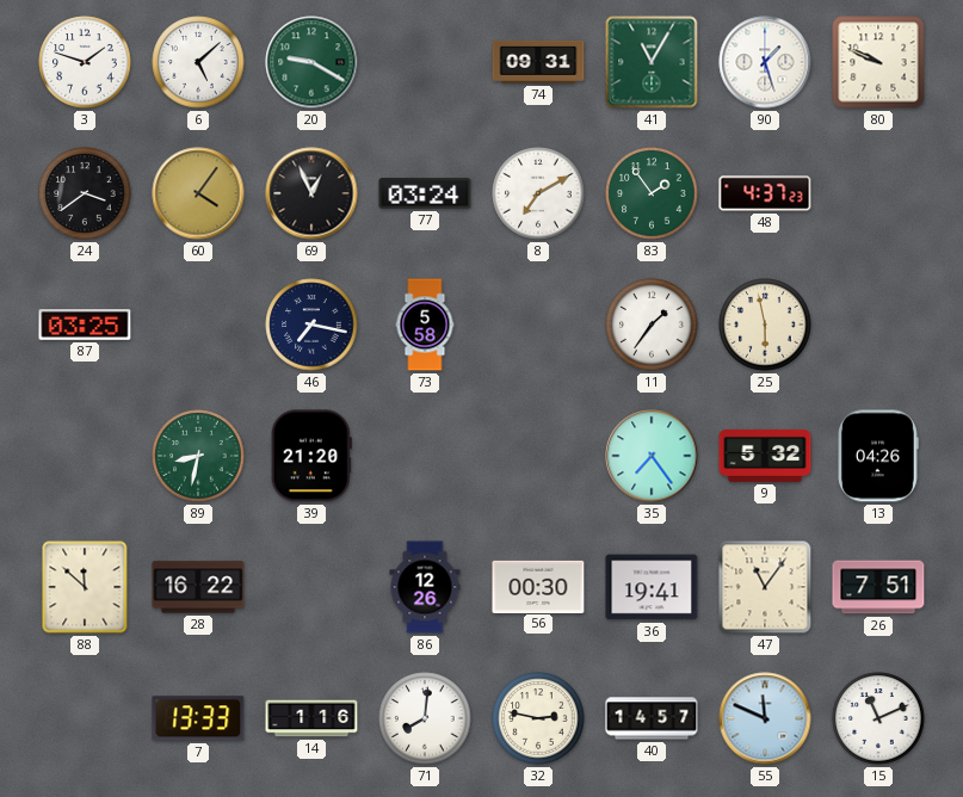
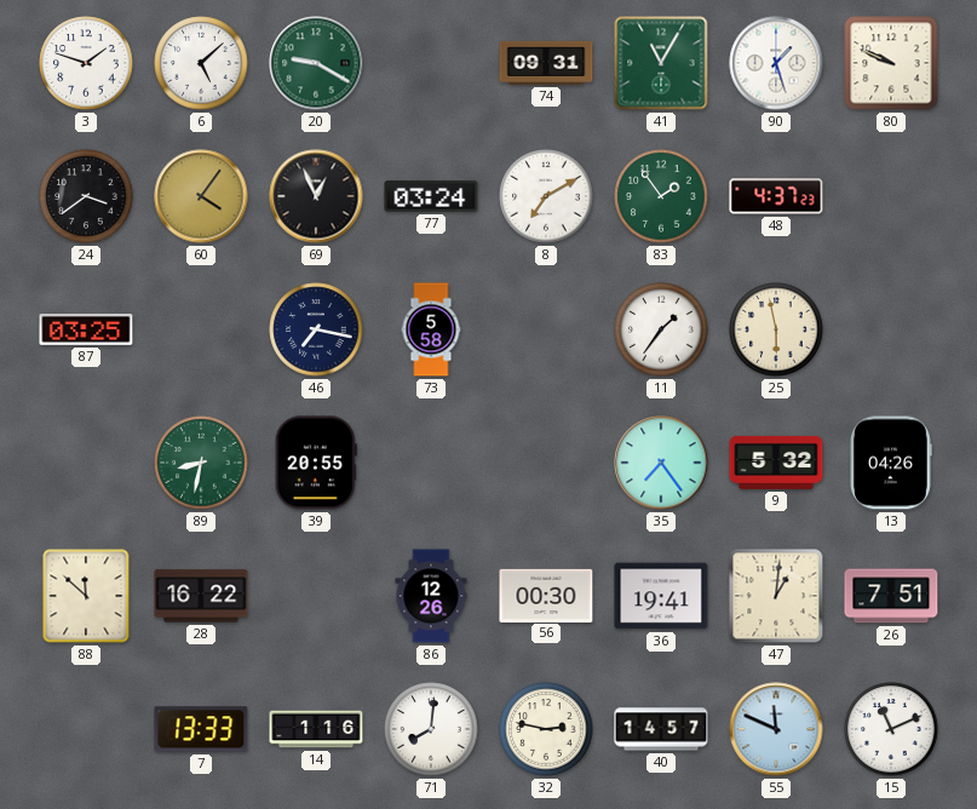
39: 21:20 -> 20:55 (316, 463)
47: 11:06 -> 1:01 (776, 596)
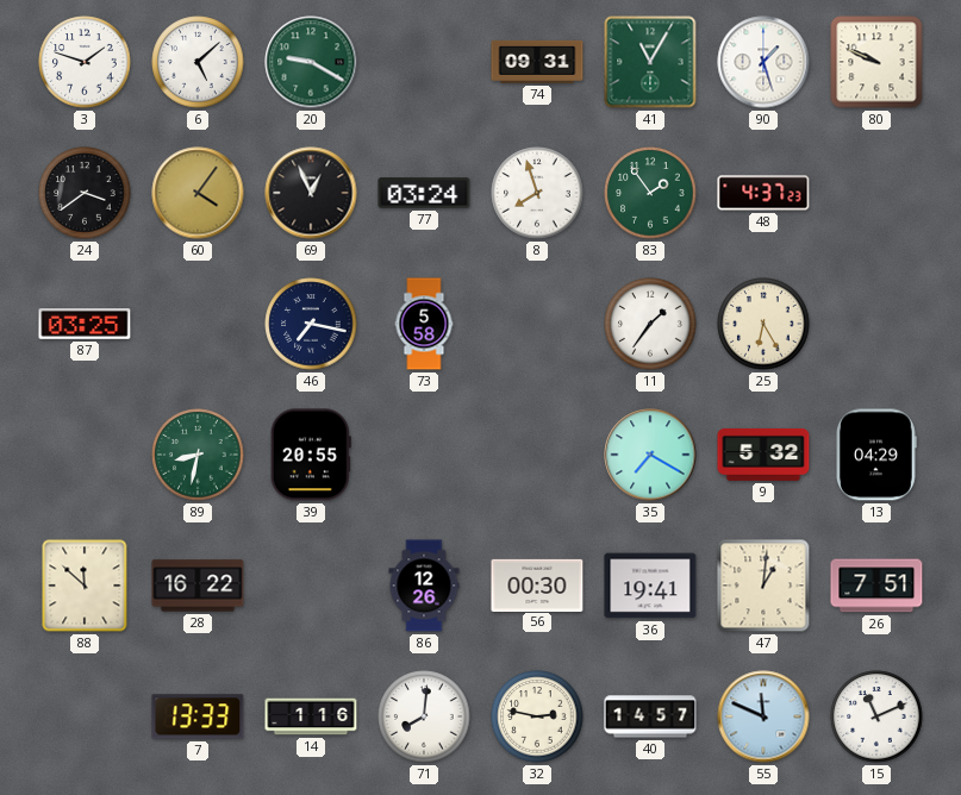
8: 7:10 -> 7:57 (537, 193)
25: 5:58 -> 6:25 (763, 324)
35: 7:24 -> 7:20 (650, 455)
13: 04:26 -> 04:29 (876, 455)
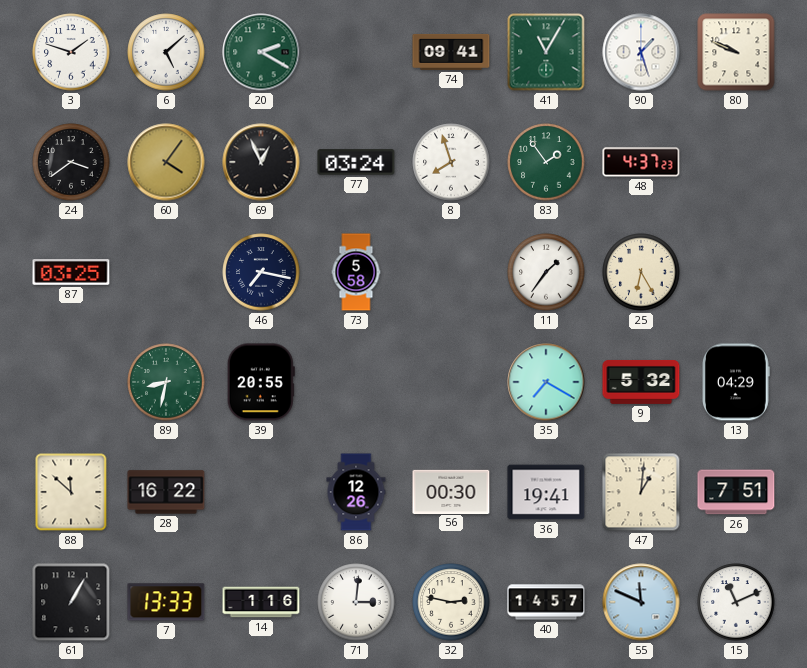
20: 9:20 -> 2:20 (261, 52)
74: 09:31 -> 09:41 (451, 52)
61: none -> 1:05 (71, 602)
71: 8:01 -> 3:01 (356, 602)
